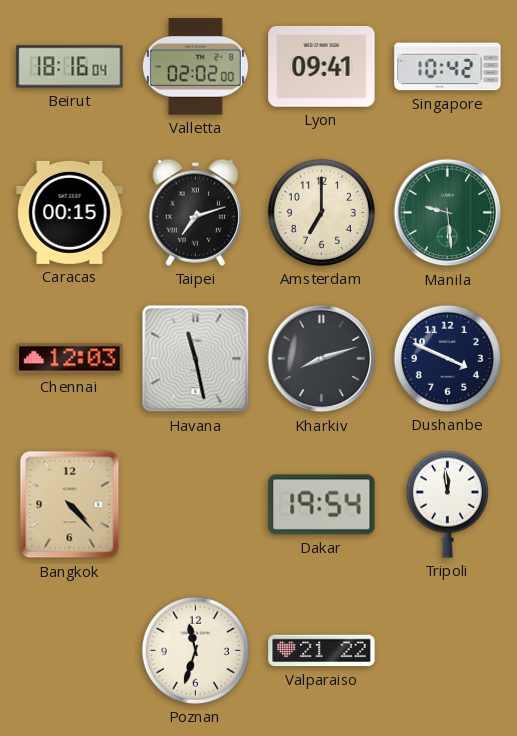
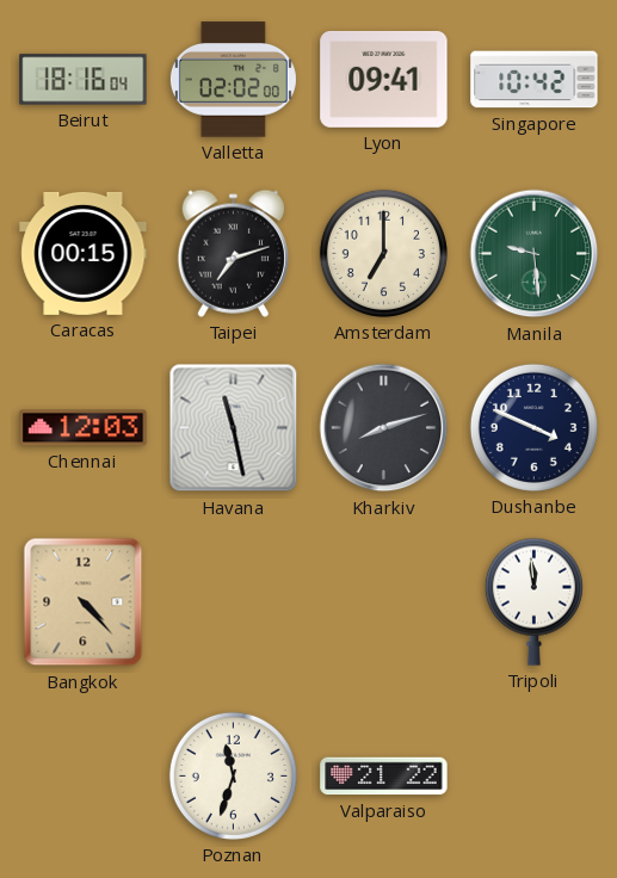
Dakar: 19:54 -> none (322, 505)
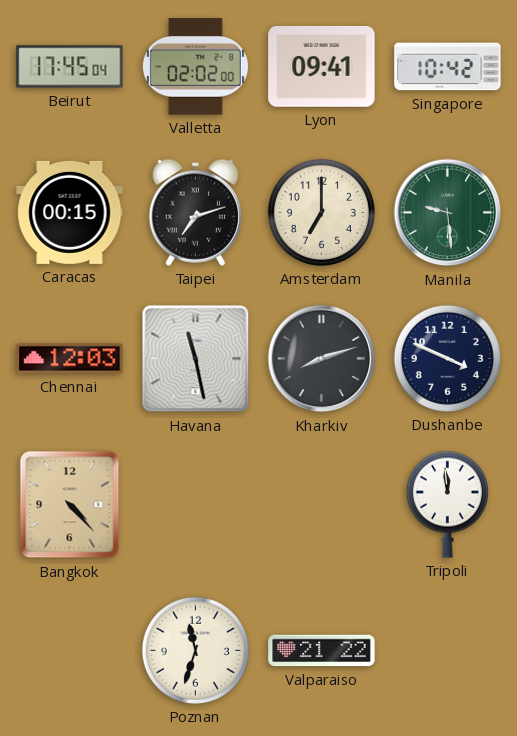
Beirut: 18:16 -> 17:45 (70, 67)
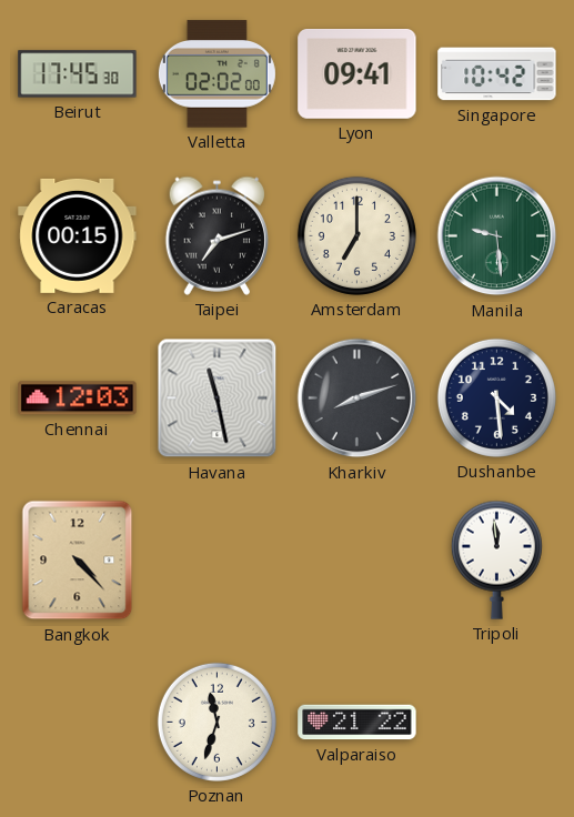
Beirut: 17:45:04 -> 17:45:30 (78, 74)
Dushanbe: 3:49 -> 4:29 (496, 397)
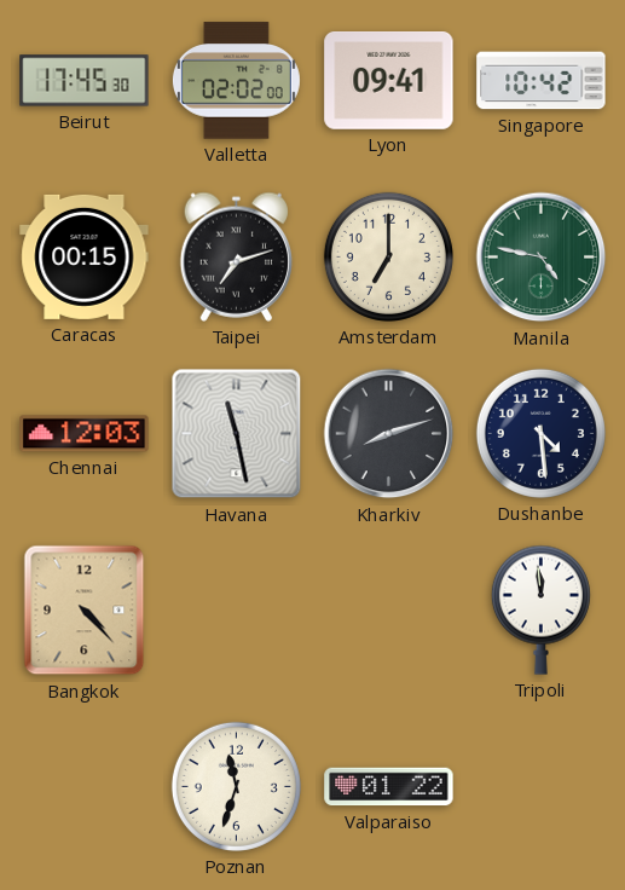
Manila: 9:29 -> 4:47 (542, 258)
Valparaiso: 21:22 -> 01:22 (389, 787)
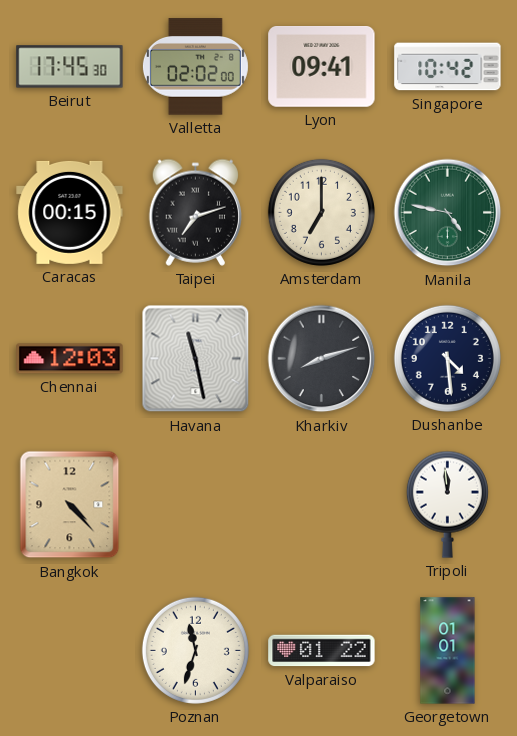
Georgetown: none -> 01:01 (448, 651)
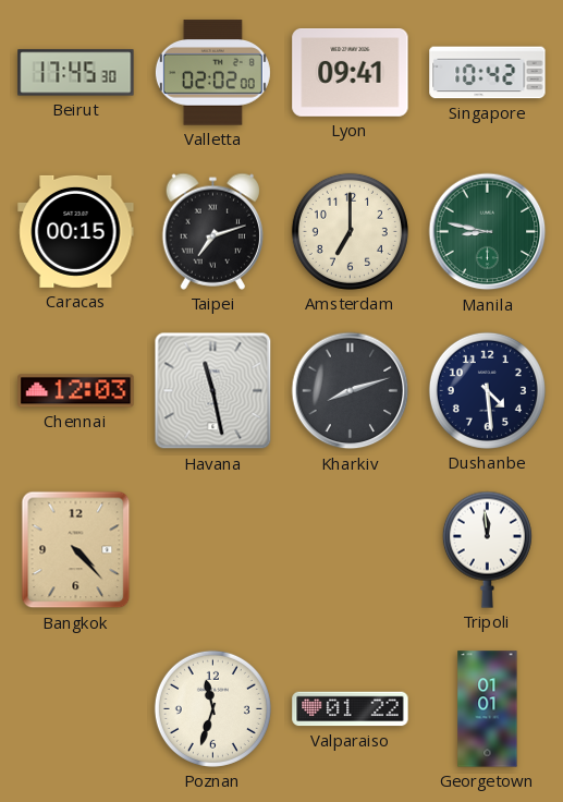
Manila: 4:47 -> 8:47 (488, 232)
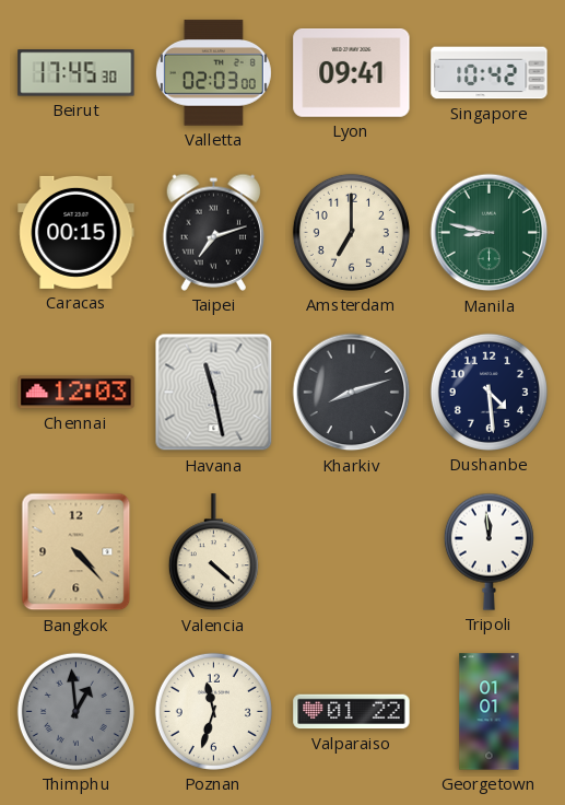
Valletta: 02:02 -> 02:03 (213, 73)
Valencia: none -> 4:22 (213, 552)
Thimphu: none -> 12:59 (75, 711)
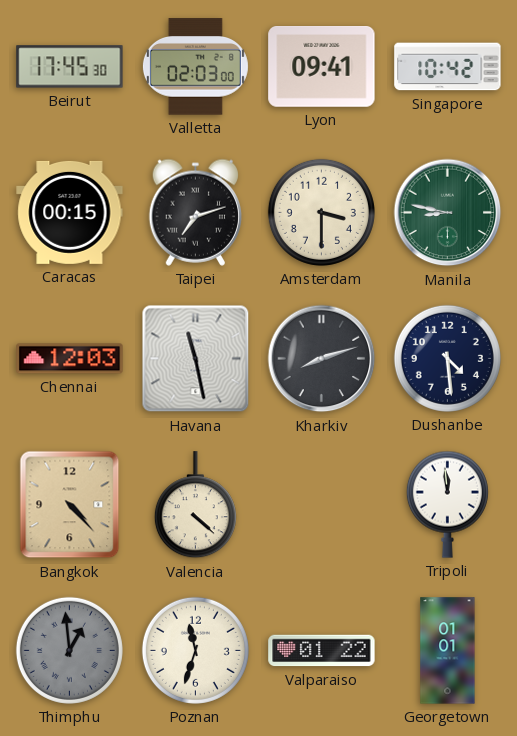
Amsterdam: 7:00 -> 3:30 (321, 212)
